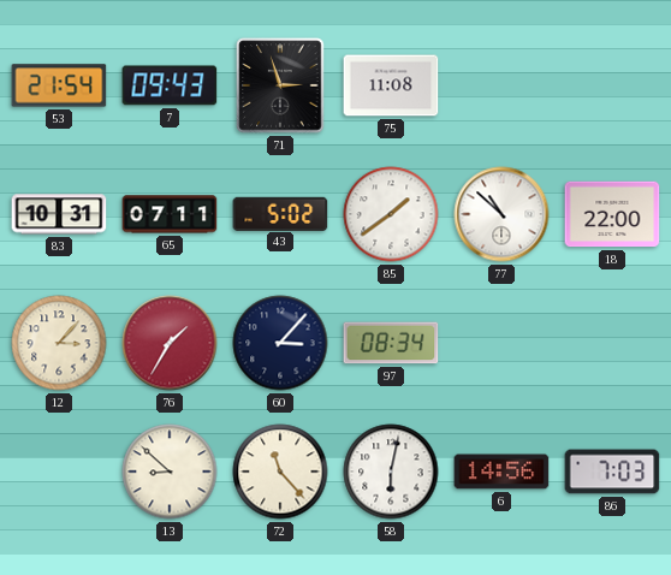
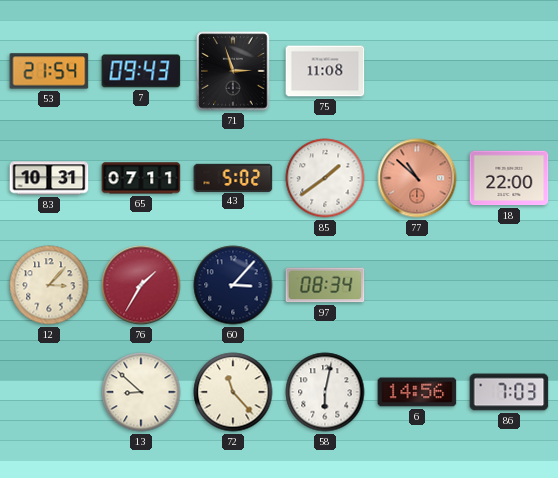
77 dial: white -> salmon (417, 178)
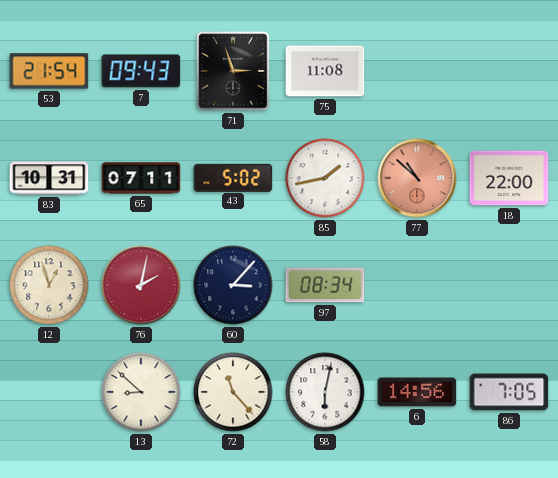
85: 1:39 -> 1:43 (325, 178)
12: 3:07 -> 12:57 (49, 285)
76: 1:35 -> 2:02 (141, 285)
86: 7:03 -> 7:05 (509, 392)
